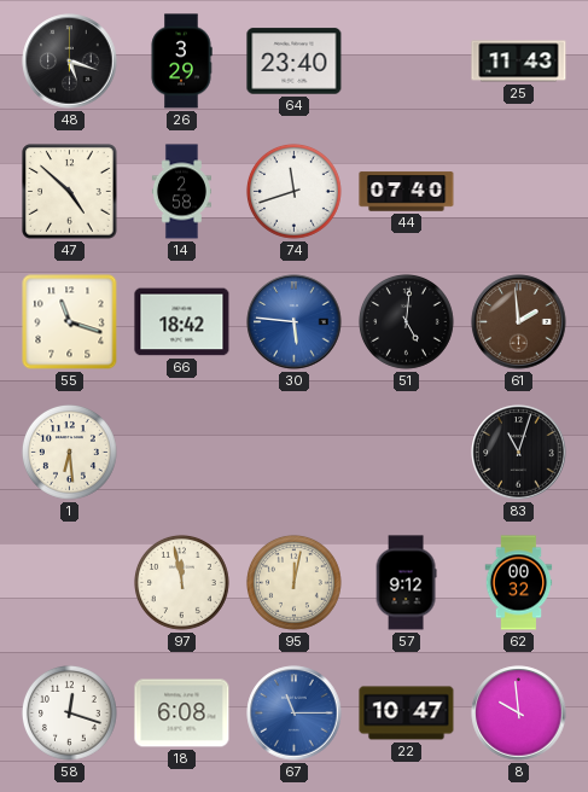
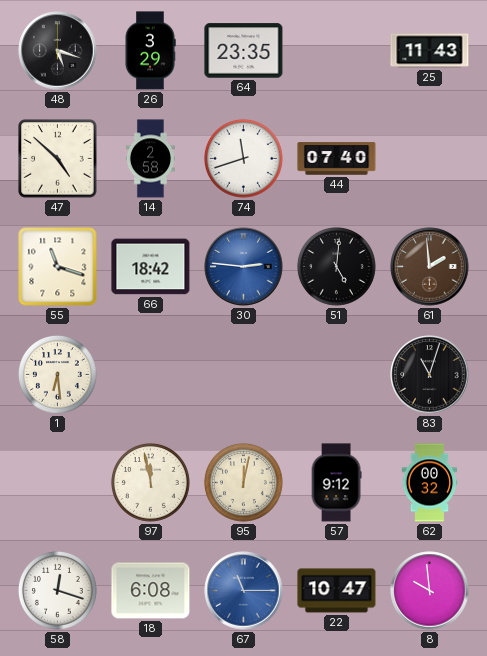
64: 23:40 -> 23:35 (244, 51)
30: 5:46 -> 2:46 (244, 267)
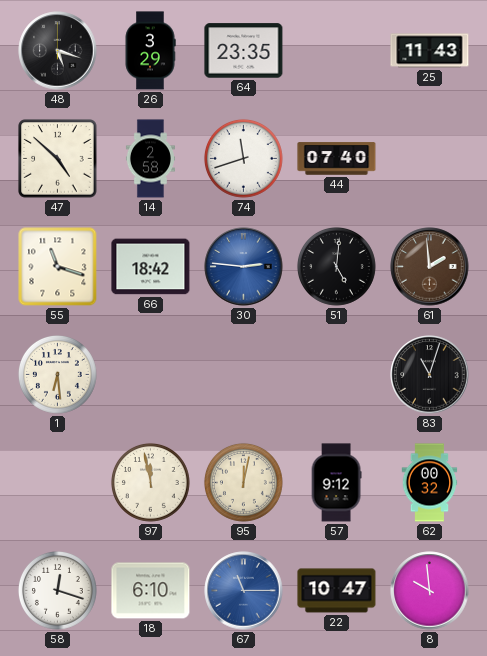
18: 6:08 -> 6:10 (151, 591)
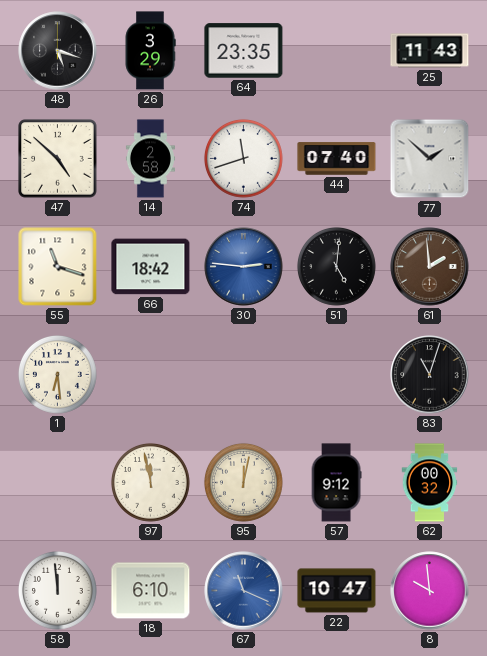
77: none -> 1:52 (430, 159)
58: 12:18 -> 11:59 (57, 590)
67: 11:15 -> 11:19 (244, 591)
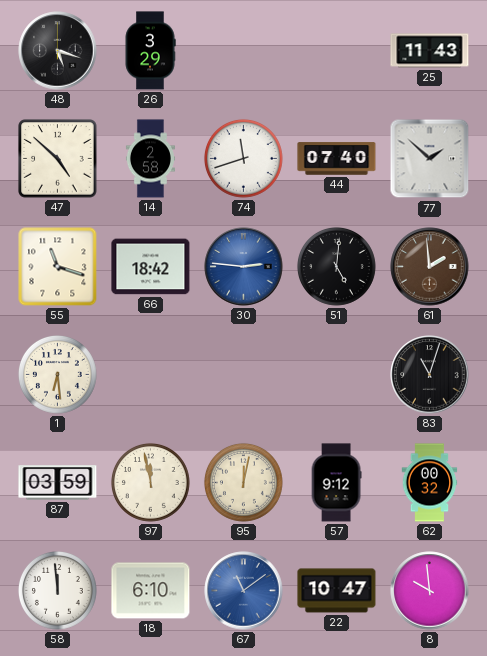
64: 23:35 -> none (244, 51)
87: none -> 03:59 (58, 483)
67: 11:19 -> 11:09 (244, 591)
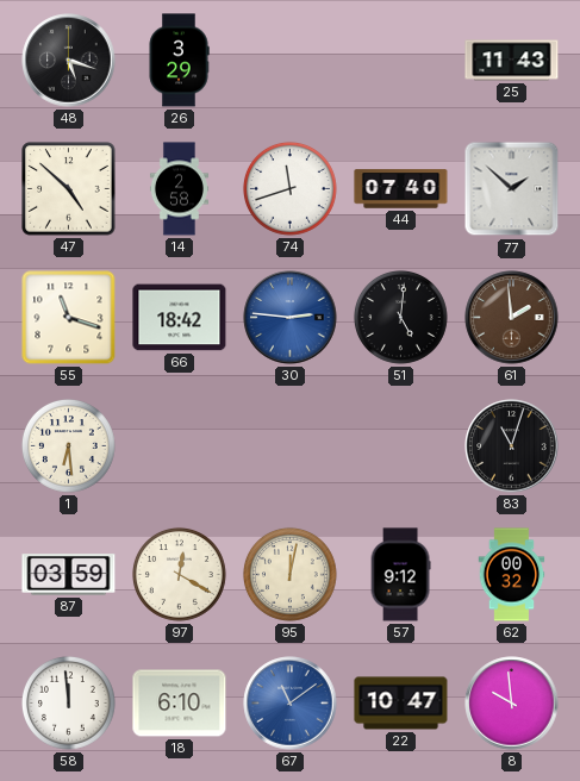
97: 11:58 -> 12:20 (179, 574)
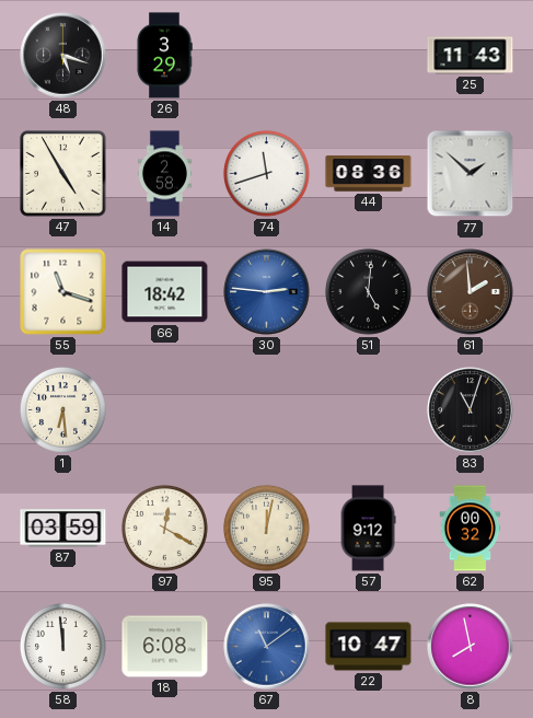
47: 4:52 -> 4:55 (63, 174)
44: 07:40 -> 08:36 (369, 174)
18: 6:10 -> 6:08 (165, 647)
8: 9:59 -> 7:58 (471, 647)
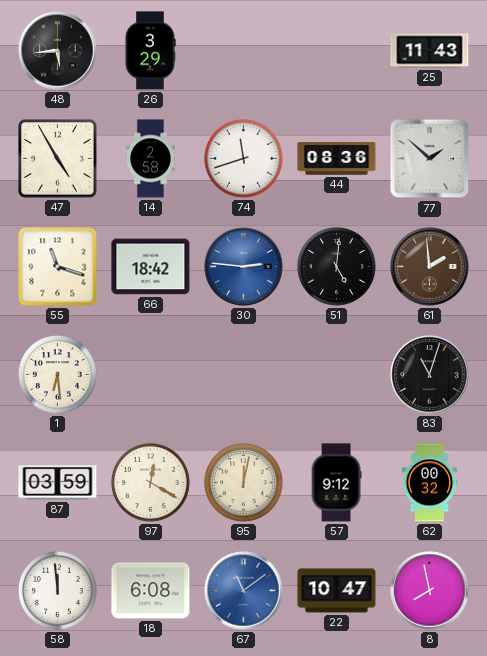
48: 5:18 -> 5:44 (58, 51)
